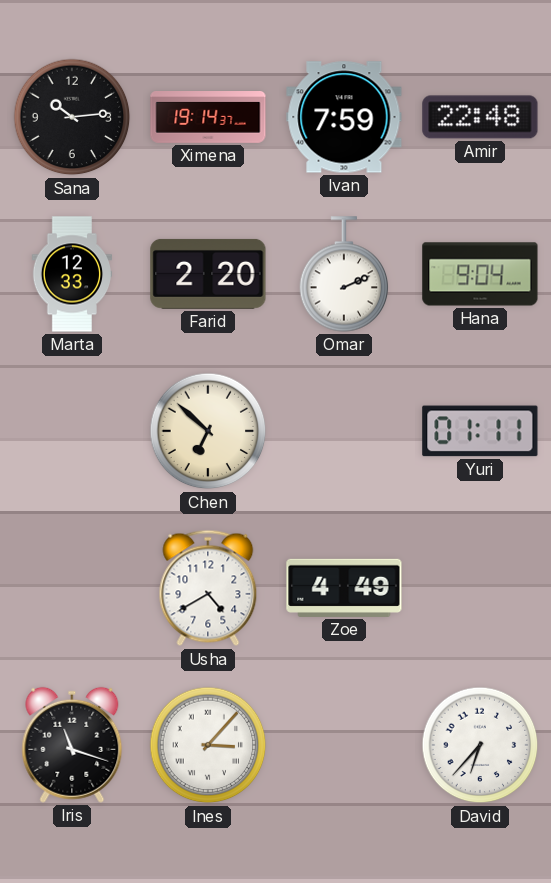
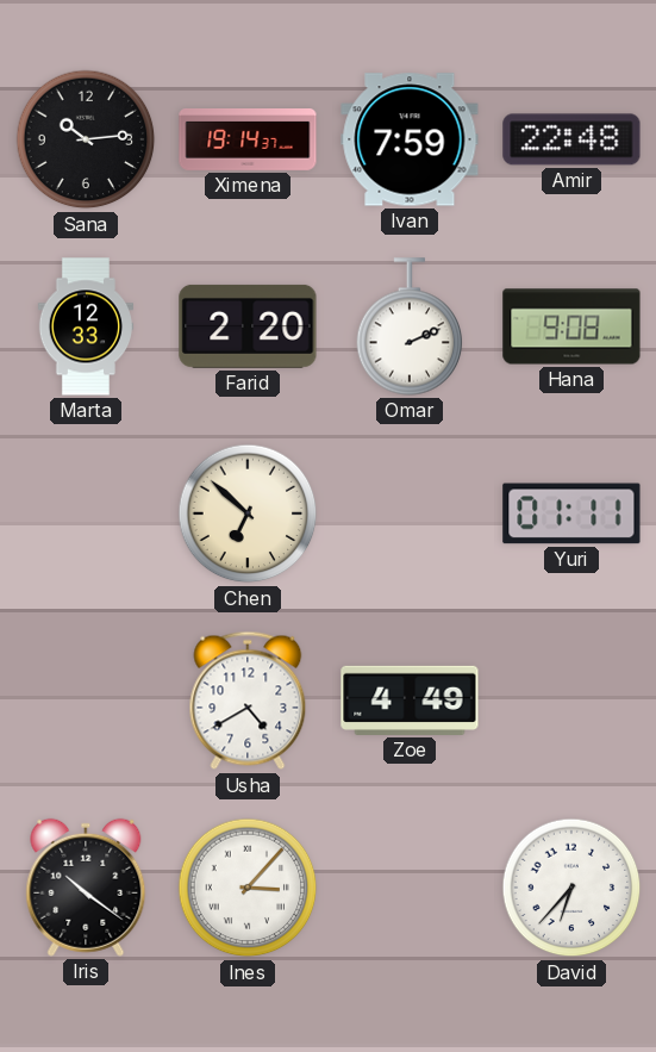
Hana: 9:04 -> 9:08 (571, 326)
Iris: 11:18 -> 10:21 (86, 888)
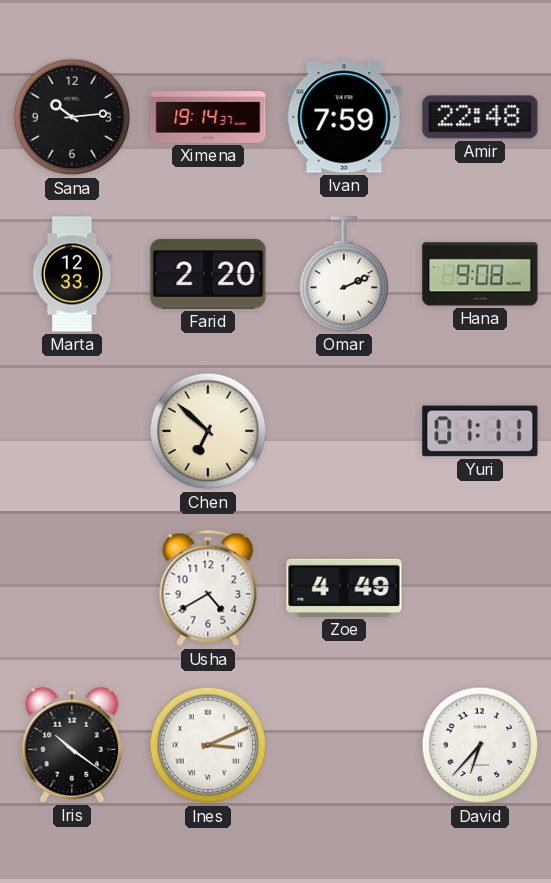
Ines: 3:07 -> 3:11 (208, 745)
